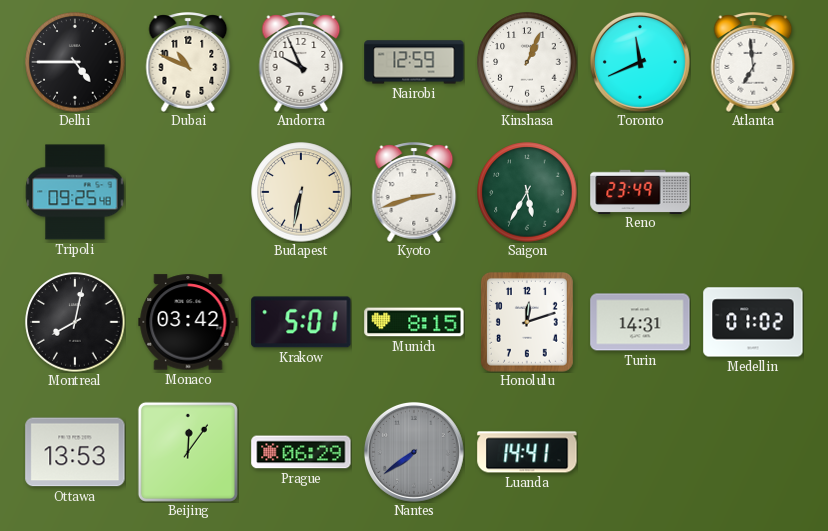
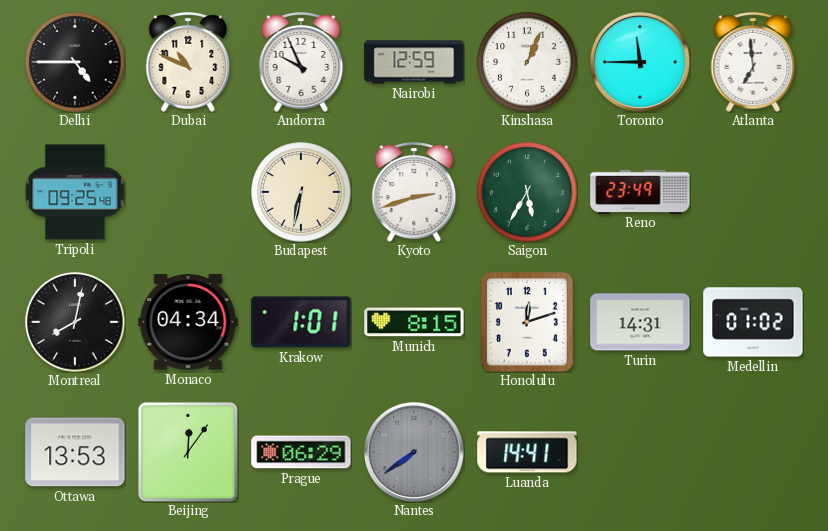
Toronto: 11:41 -> 11:45 (640, 62)
Monaco: 03:42 -> 04:34 (188, 322)
Krakow: 5:01 -> 1:01 (301, 322)
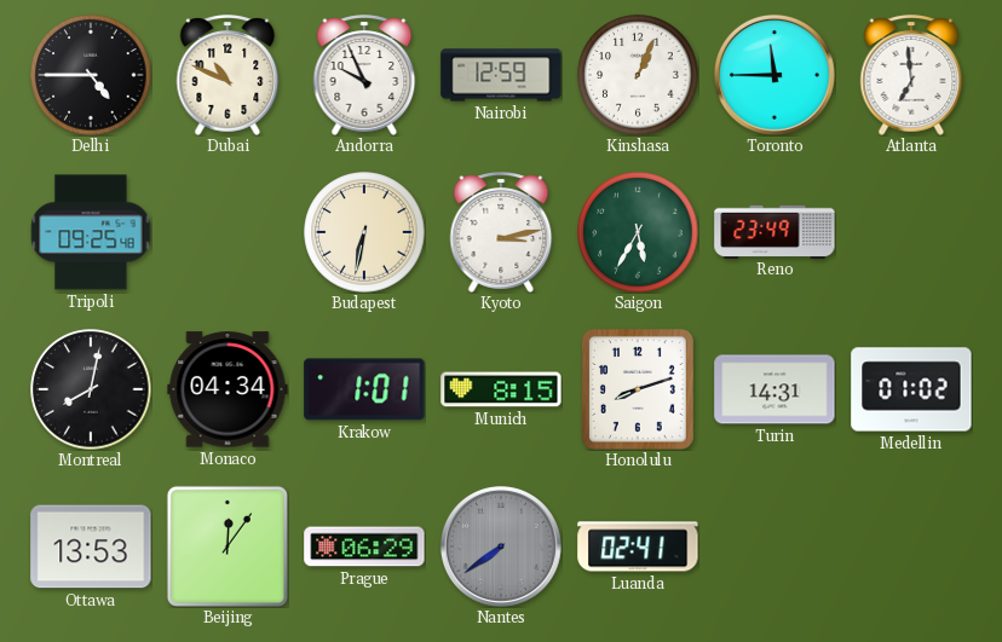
Kyoto: 2:42 -> 3:13 (501, 232)
Honolulu: 12:12 -> 8:12 (638, 389)
Luanda: 14:41 -> 02:41 (638, 546)
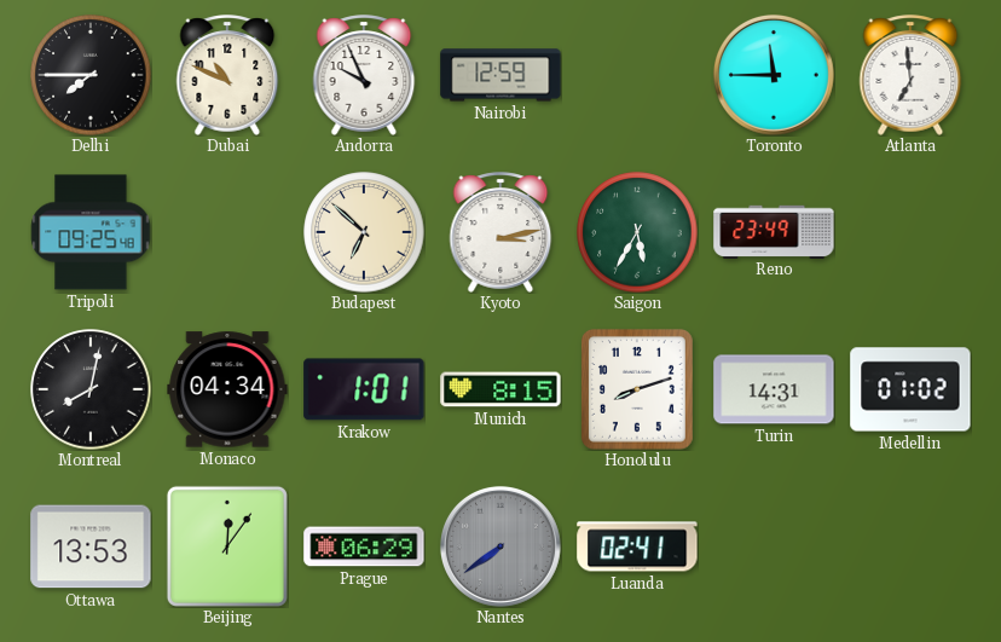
Delhi: 4:45 -> 7:45 (91, 75)
Kinshasa: 1:04 -> none (638, 75)
Budapest: 6:32 -> 6:52 (364, 232)
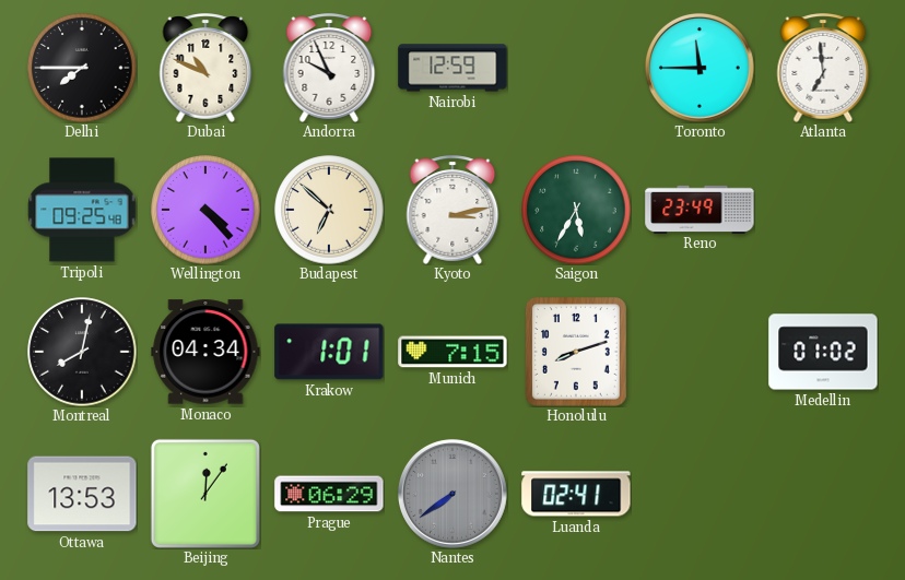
Wellington: none -> 4:23 (205, 210)
Munich: 8:15 -> 7:15 (452, 352)
Turin: 14:31 -> none (774, 389)
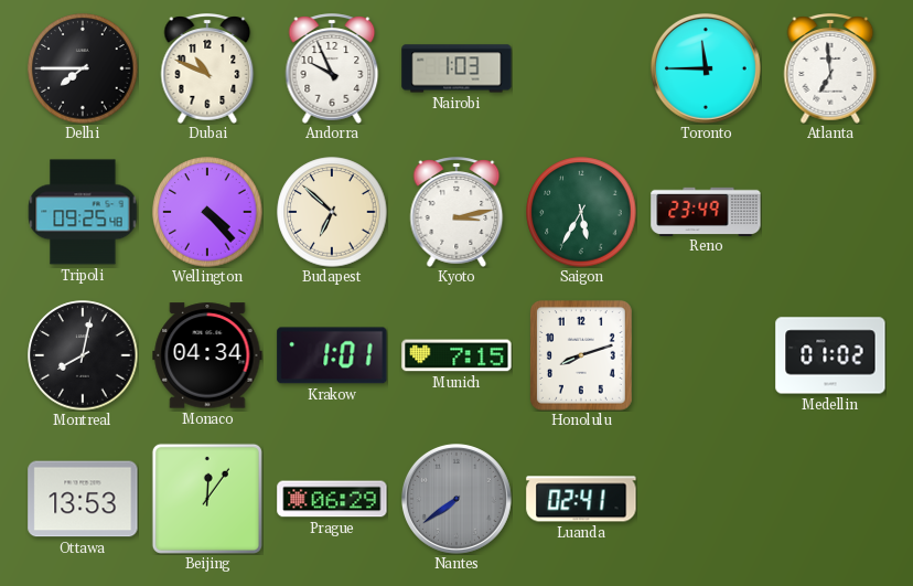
Nairobi: 12:59 -> 1:03 (456, 68)
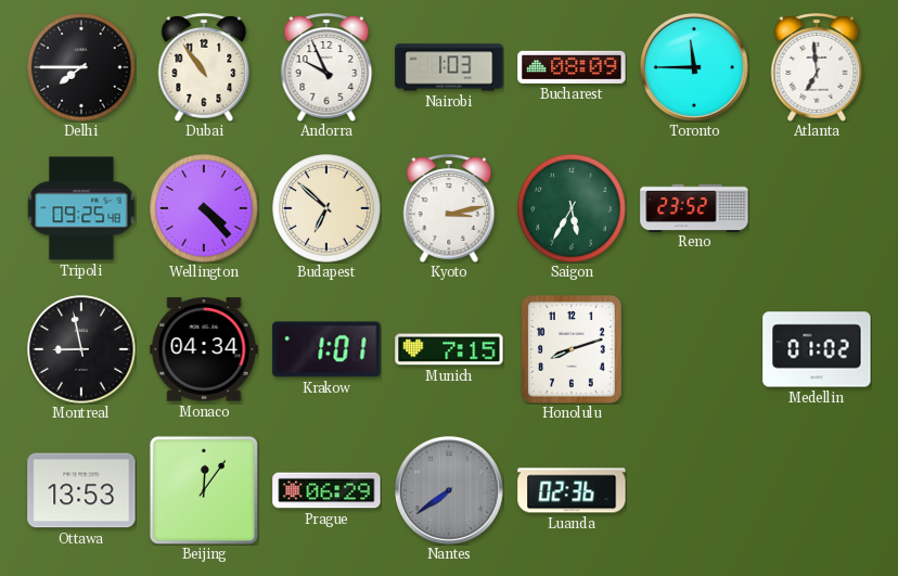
Dubai: 10:49 -> 10:54 (204, 67)
Bucharest: none -> 08:09 (572, 67)
Reno: 23:49 -> 23:52 (694, 207)
Montreal: 8:02 -> 8:58 (81, 349)
Luanda: 02:41 -> 02:36 (572, 490)
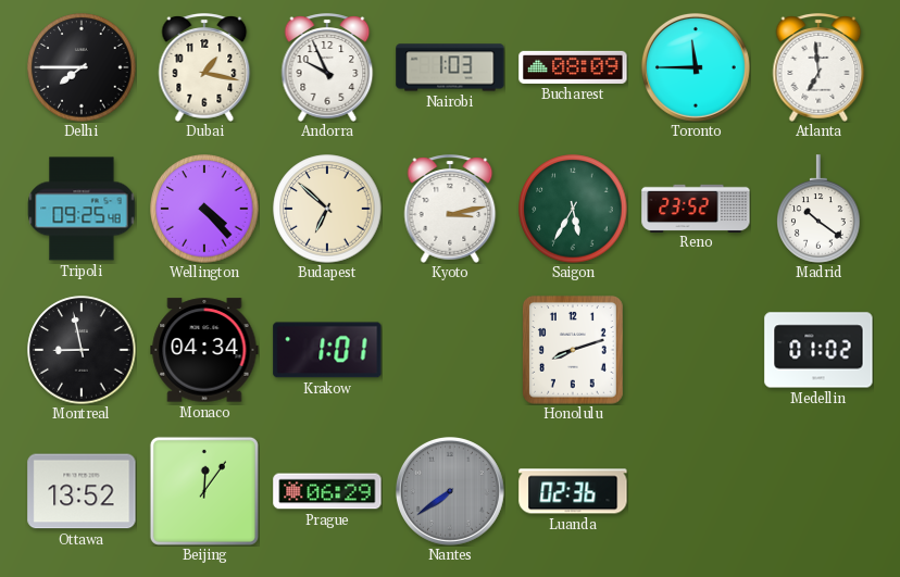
Dubai: 10:54 -> 1:17 (204, 67)
Madrid: none -> 10:21 (818, 209)
Munich: 7:15 -> none (449, 349)
Ottawa: 13:53 -> 13:52 (82, 491)
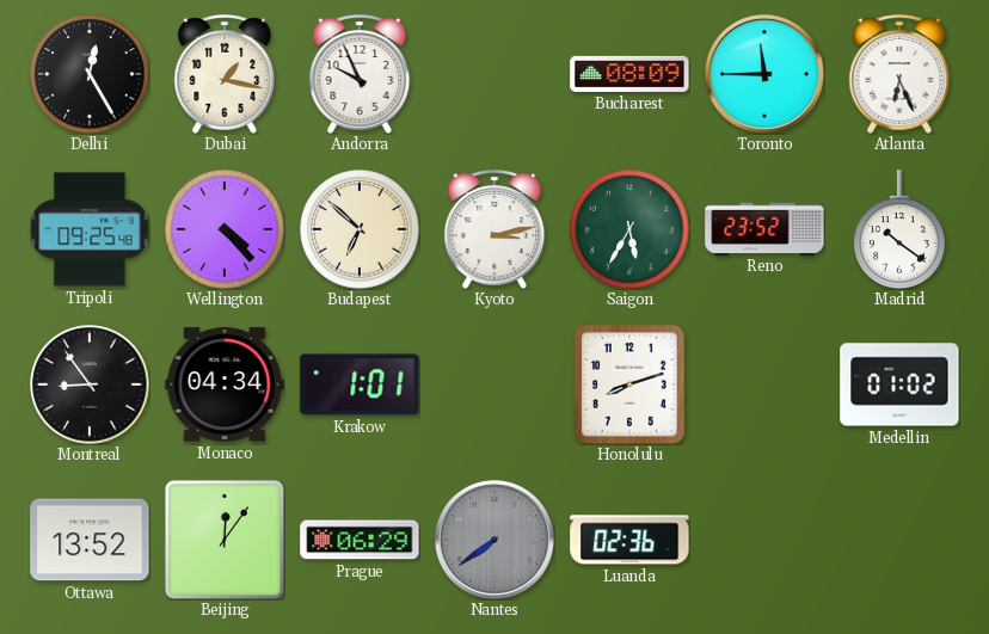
Delhi: 7:45 -> 12:25 (90, 74)
Nairobi: 1:03 -> none (450, 67)
Atlanta: 6:59 -> 6:26 (899, 74)
Montreal: 8:58 -> 8:54 (90, 384)
